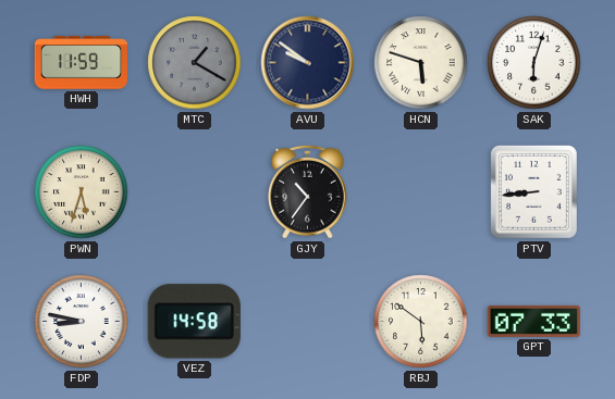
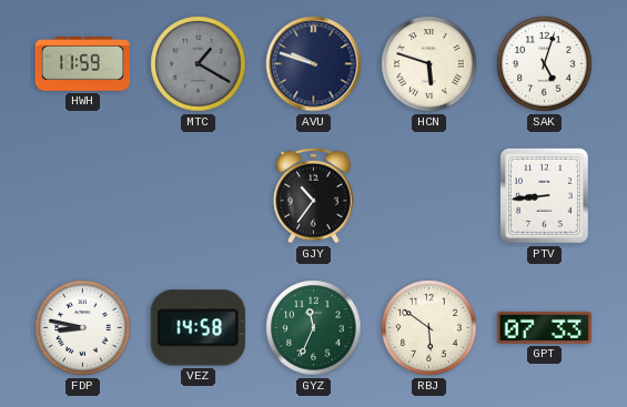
AVU: 9:51 -> 9:48 (314, 64)
SAK: 6:03 -> 5:03 (545, 64)
PWN: 5:33 -> none (82, 192)
GYZ: none -> 11:34 (314, 328)
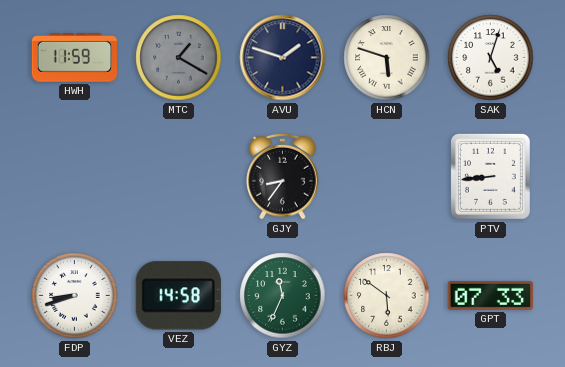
AVU: 9:48 -> 1:48 (283, 58)
GJY: 10:36 -> 8:36 (283, 176)
FDP: 8:47 -> 8:42 (75, 296)
